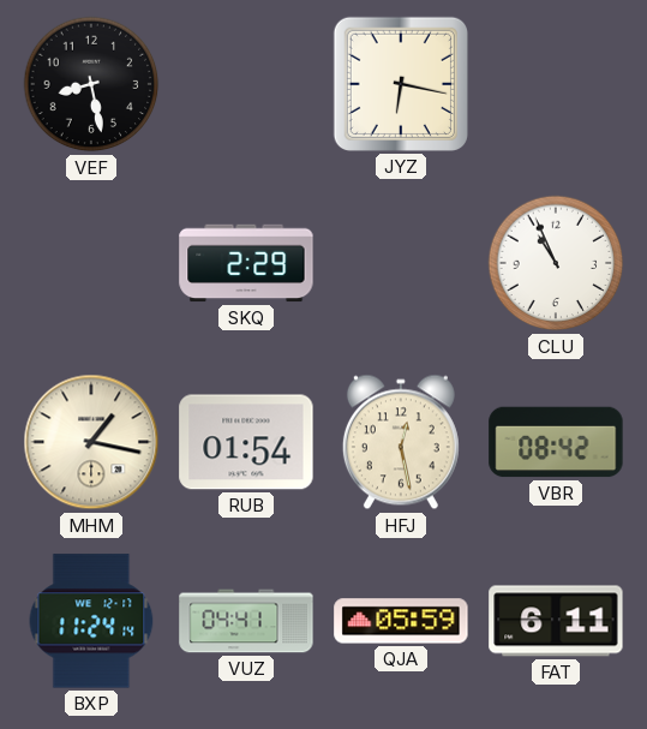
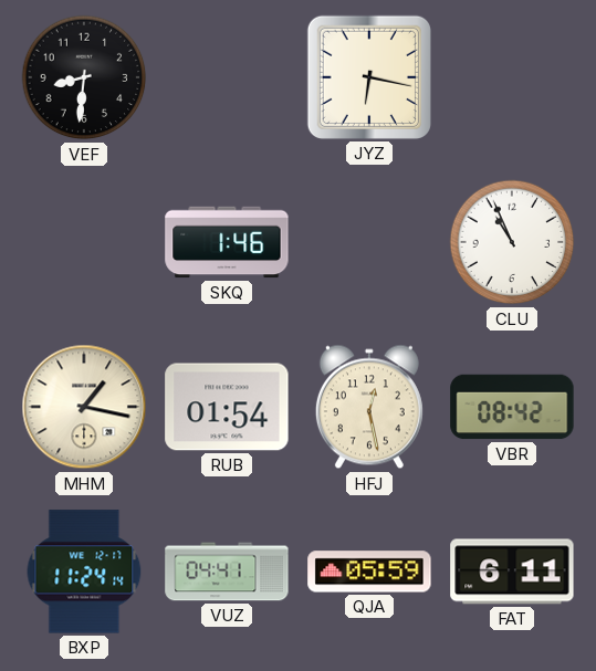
VEF: 8:28 -> 8:31 (84, 77)
SKQ: 2:29 -> 1:46 (227, 242)
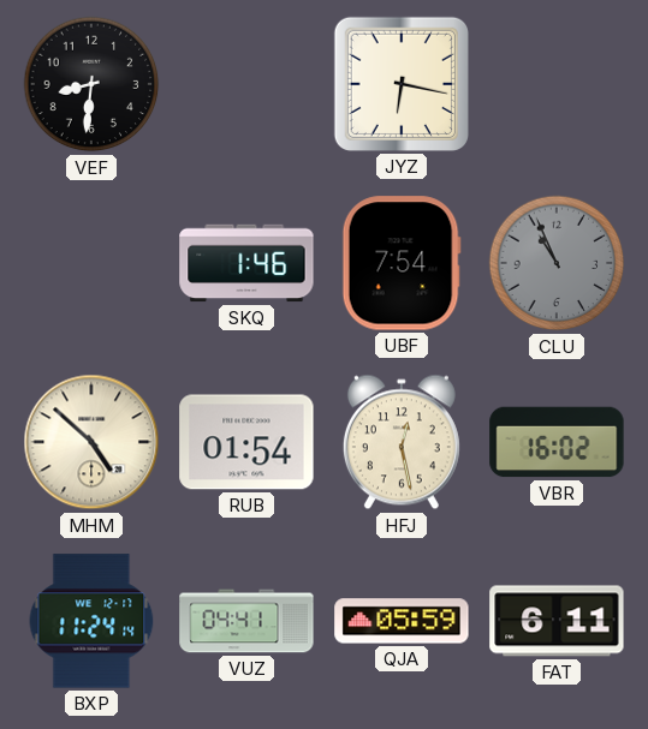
UBF: none -> 7:54 (402, 263)
CLU dial: white -> grey (557, 263)
MHM: 1:17 -> 4:52 (91, 442)
VBR: 08:42 -> 16:02 (557, 442)
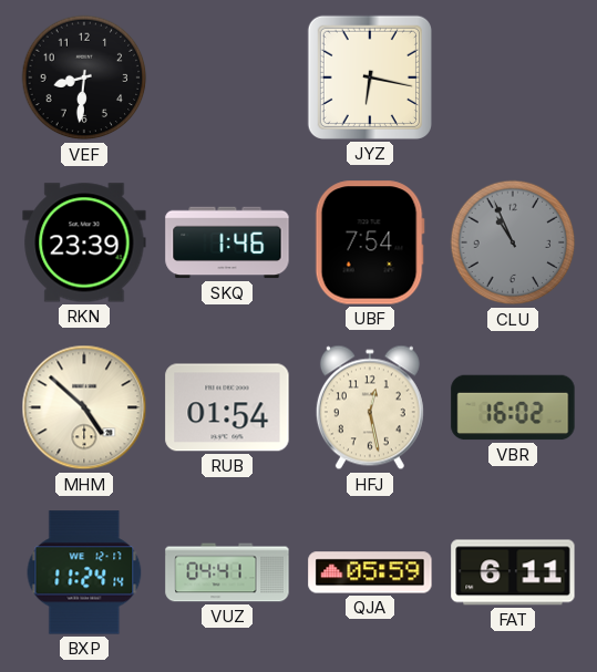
RKN: none -> 23:39 (84, 242)
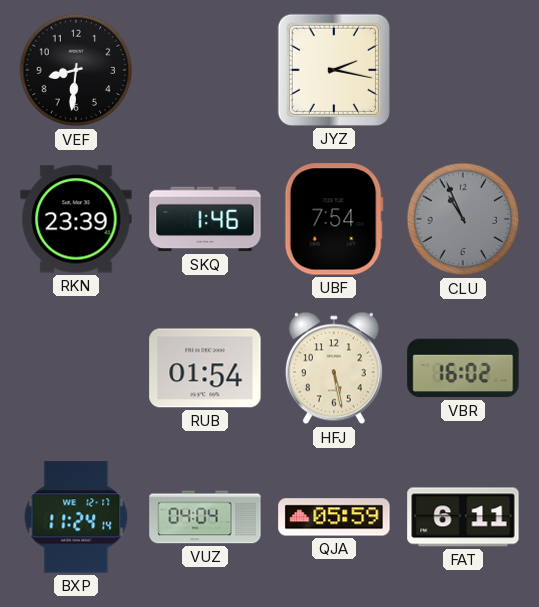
JYZ: 6:17 -> 2:17 (334, 70)
MHM: 4:52 -> none (84, 407)
HFJ: 12:28 -> 5:28 (334, 368)
VUZ: 04:41 -> 04:04 (205, 517)
